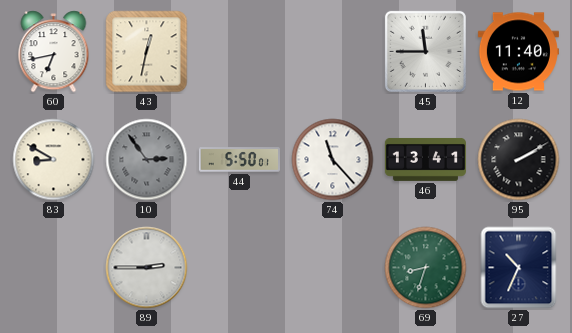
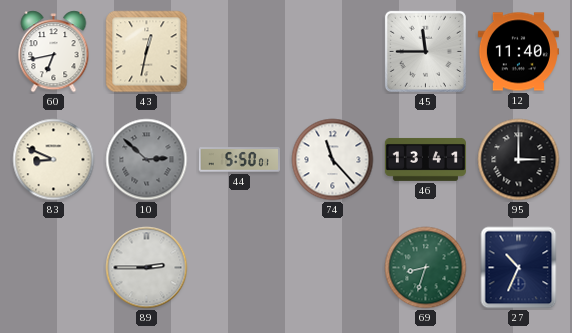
83: 8:50 -> 8:49 (54, 160)
10: 2:54 -> 2:52 (147, 160)
95: 2:10 -> 3:00 (519, 160)
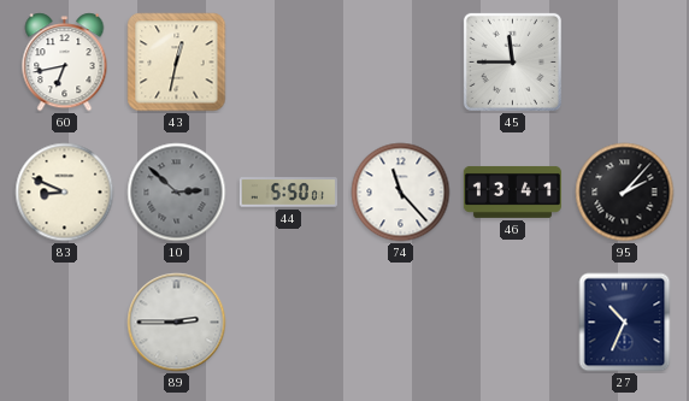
12: 11:40 -> none (518, 52)
95: 3:00 -> 2:07 (625, 193)
69: 8:33 -> none (426, 268)
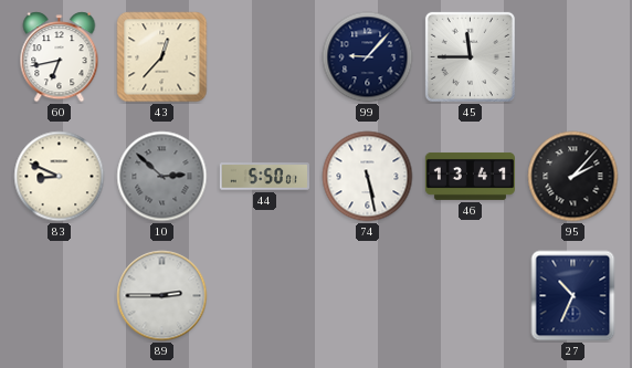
43: 12:32 -> 12:37 (162, 57)
99: none -> 9:07 (368, 57)
74: 11:23 -> 5:28 (368, 177)
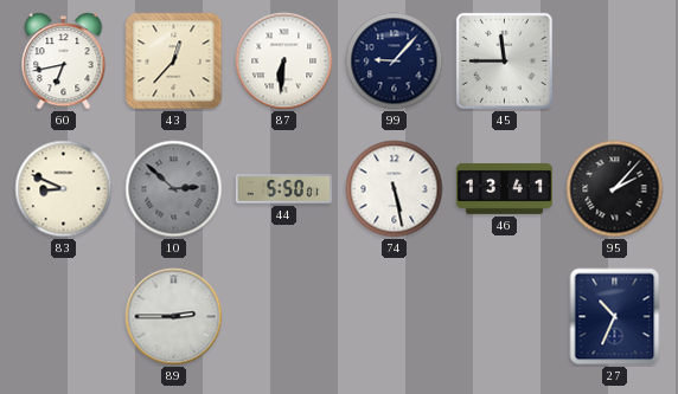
87: none -> 6:31 (284, 62)
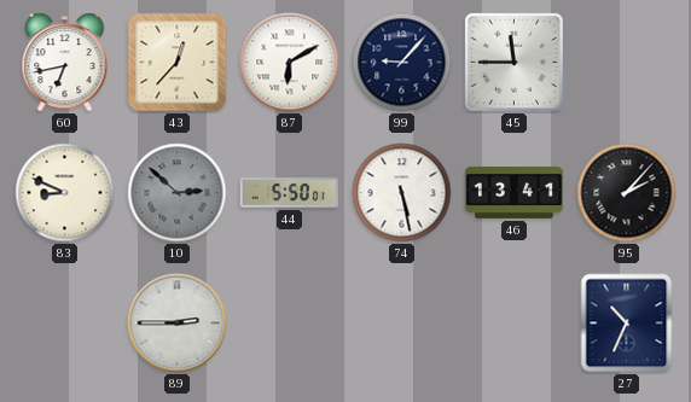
87: 6:31 -> 6:10 (290, 63)
